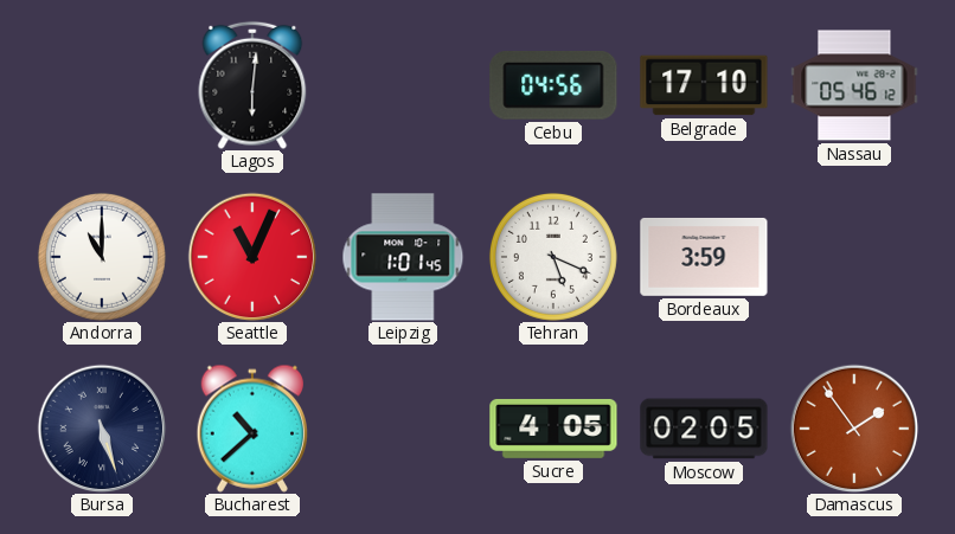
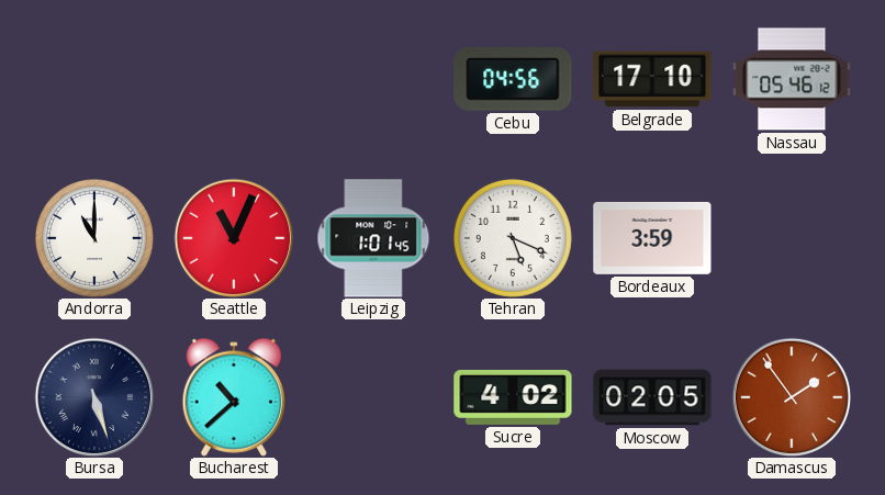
Lagos: 6:01 -> none (252, 85)
Sucre: 4:05 -> 4:02 (513, 397)
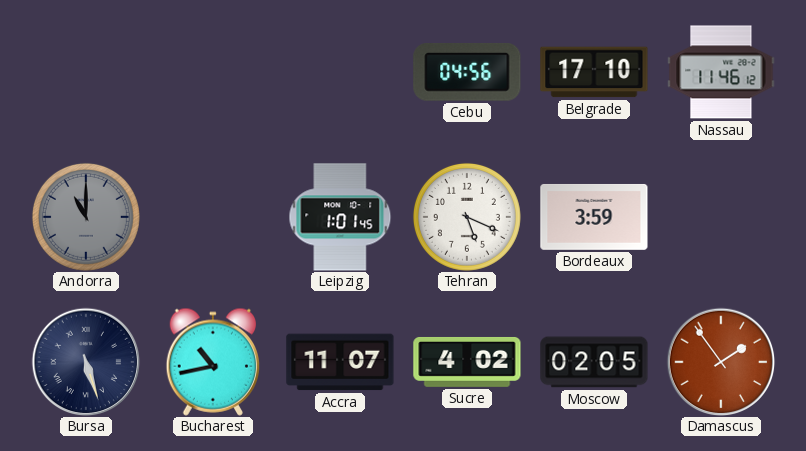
Nassau: 05:46 -> 11:46 (721, 72)
Andorra dial: white -> grey (86, 217)
Seattle: 11:04 -> none (234, 238)
Bucharest: 10:38 -> 10:43 (212, 362)
Accra: none -> 11:07 (340, 362)
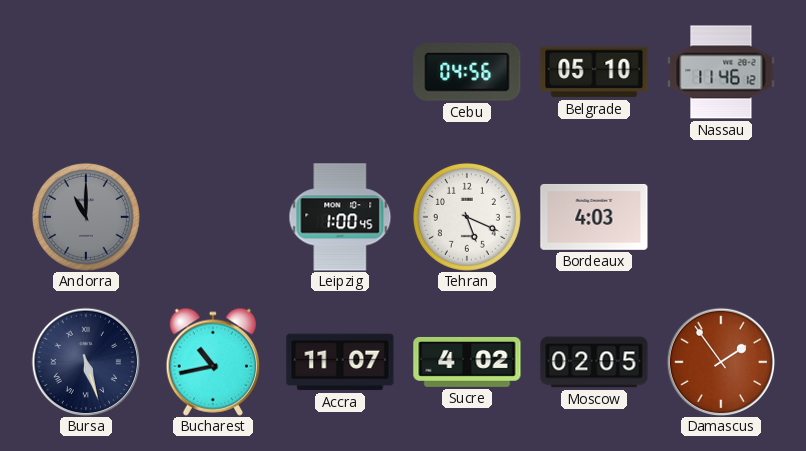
Belgrade: 17:10 -> 05:10 (594, 72)
Leipzig: 1:01 -> 1:00 (340, 217)
Bordeaux: 3:59 -> 4:03 (594, 217)
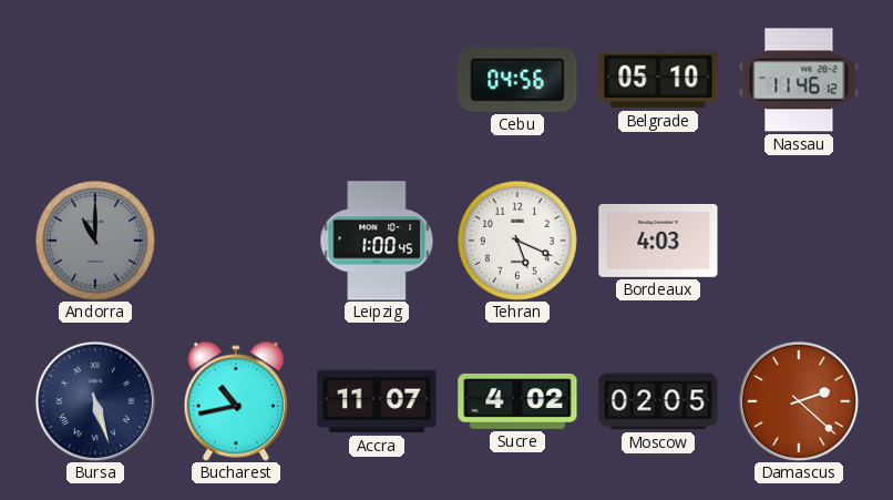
Damascus: 1:54 -> 2:22 (799, 401)
